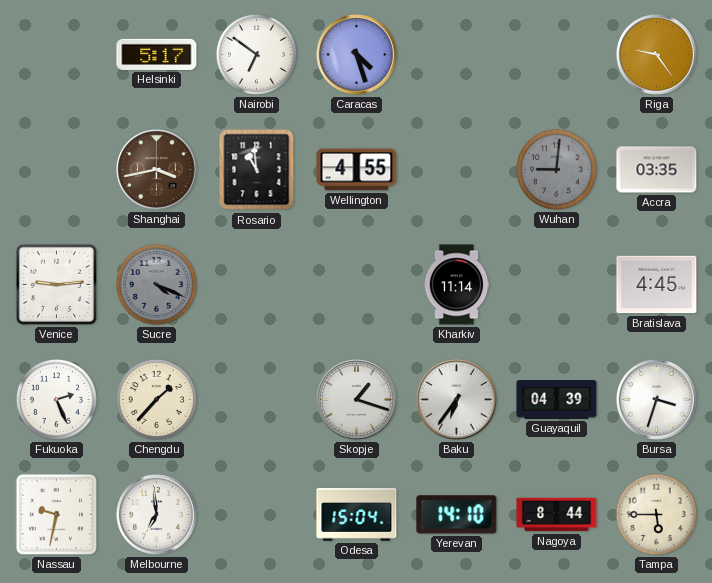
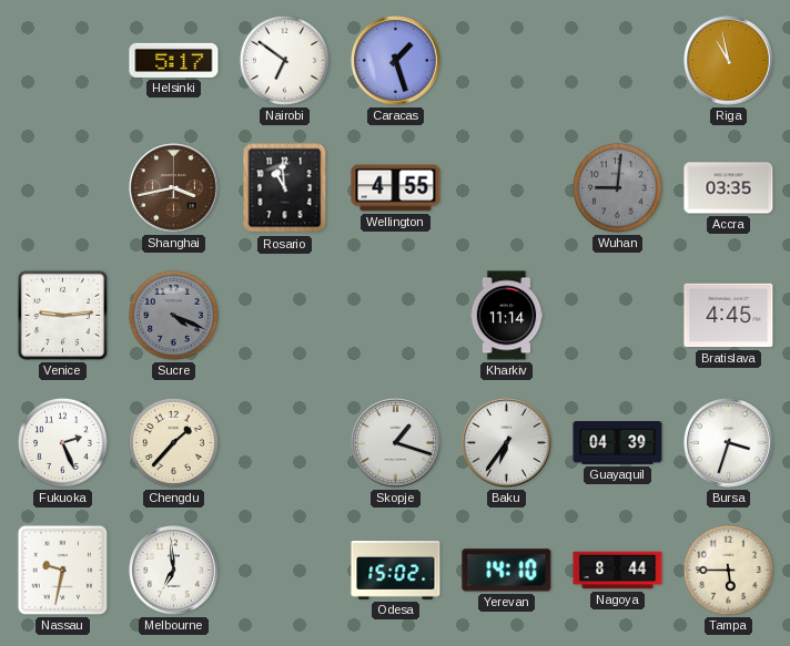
Caracas: 4:27 -> 1:27 (396, 61)
Riga: 9:24 -> 10:58 (729, 61)
Odesa: 15:04 -> 15:02 (396, 571)
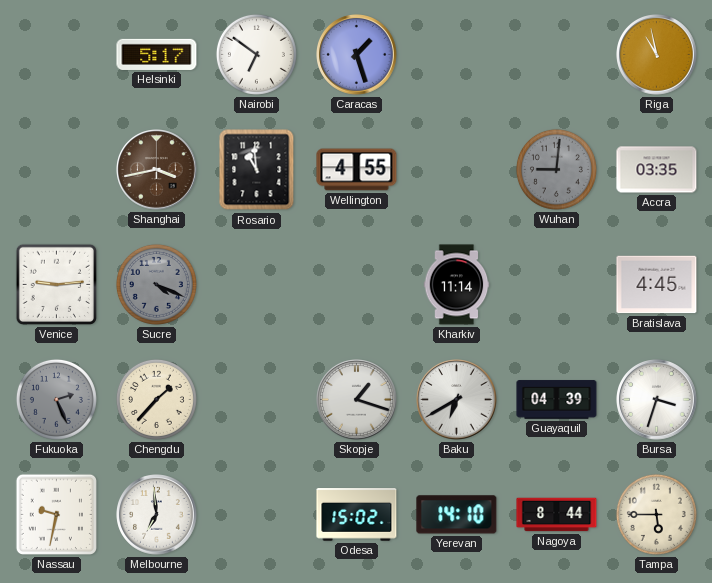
Fukuoka dial: white -> grey (56, 399)
Baku: 6:36 -> 6:40 (457, 400)
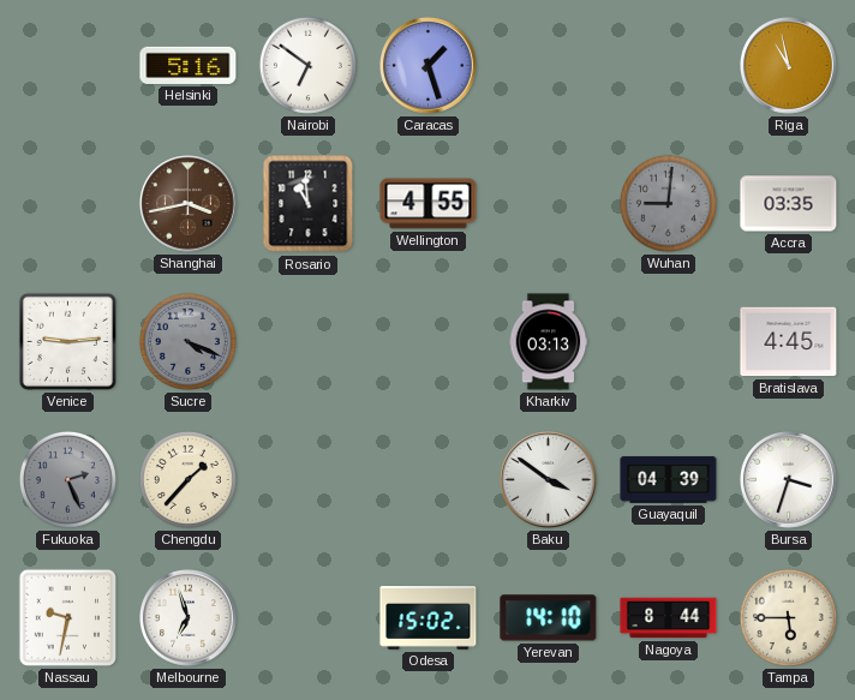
Helsinki: 5:17 -> 5:16 (189, 65)
Kharkiv: 11:14 -> 03:13 (549, 342)
Skopje: 1:18 -> none (357, 400)
Baku: 6:40 -> 3:51 (549, 480)
Melbourne: 6:59 -> 6:57 (189, 618)
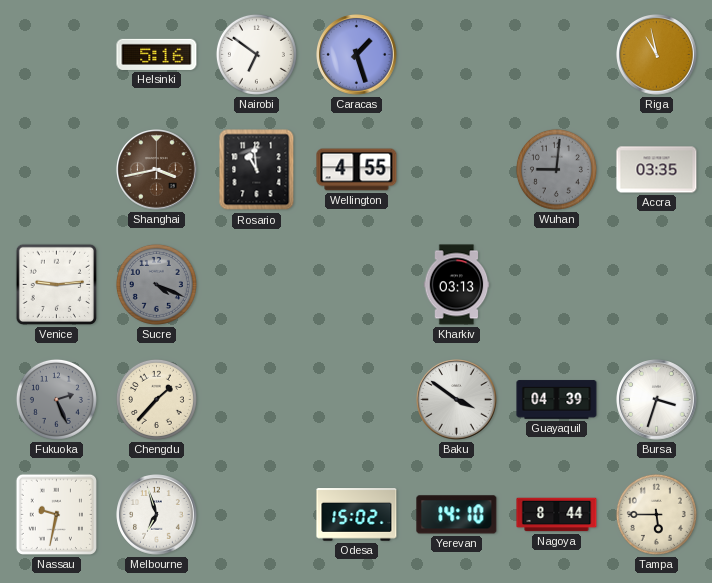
Bratislava: 4:45 -> none (789, 342)
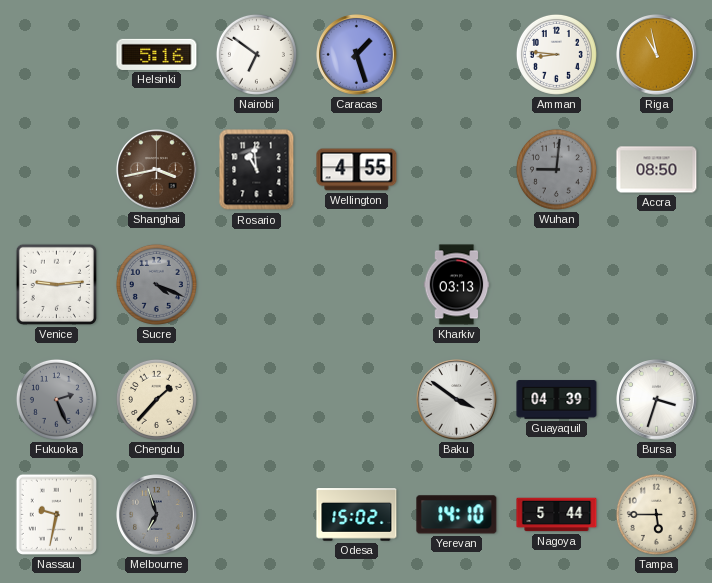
Amman: none -> 8:46 (556, 54)
Accra: 03:35 -> 08:50 (657, 170)
Melbourne dial: white -> grey (157, 515)
Nagoya: 8:44 -> 5:44 (557, 515)
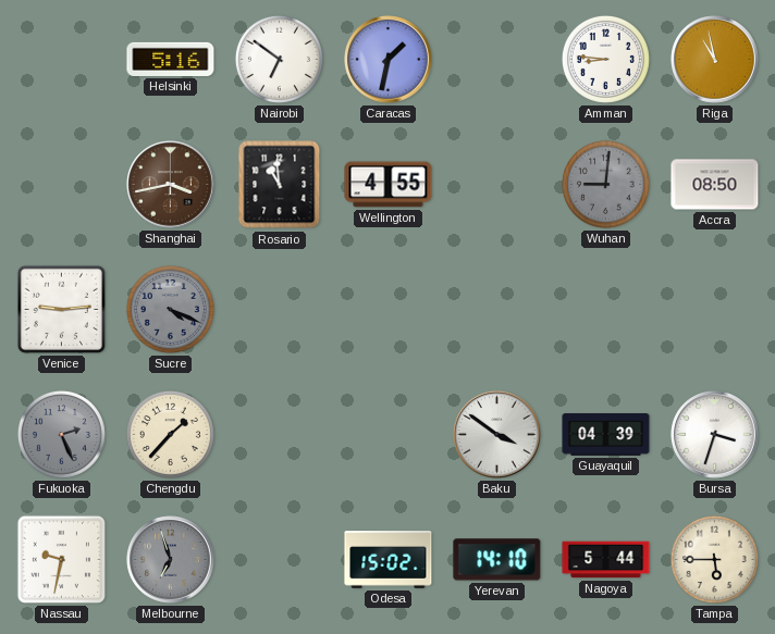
Caracas: 1:27 -> 1:32 (389, 60)
Kharkiv: 03:13 -> none (457, 285)
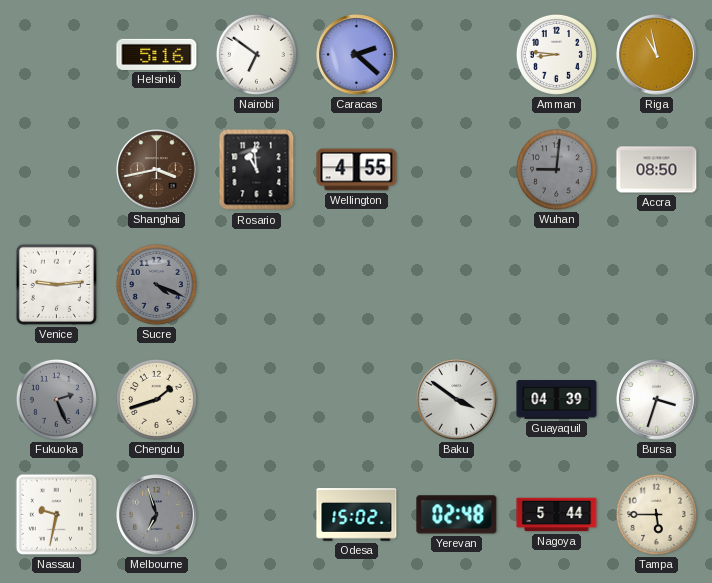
Caracas: 1:32 -> 2:22 (357, 55)
Chengdu: 1:37 -> 1:42 (156, 399)
Yerevan: 14:10 -> 02:48 (457, 515)
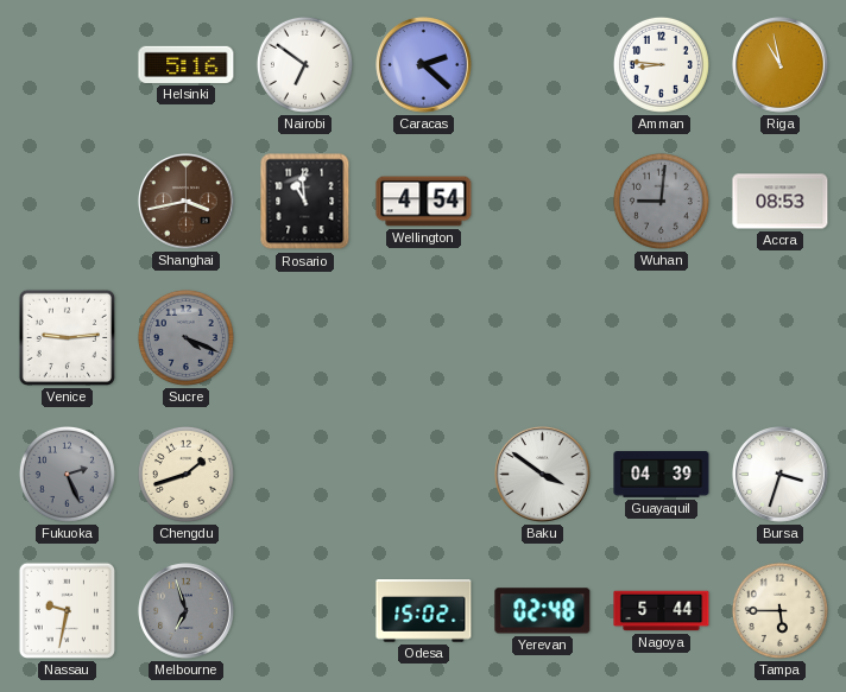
Wellington: 4:55 -> 4:54 (424, 202)
Accra: 08:50 -> 08:53 (781, 202)
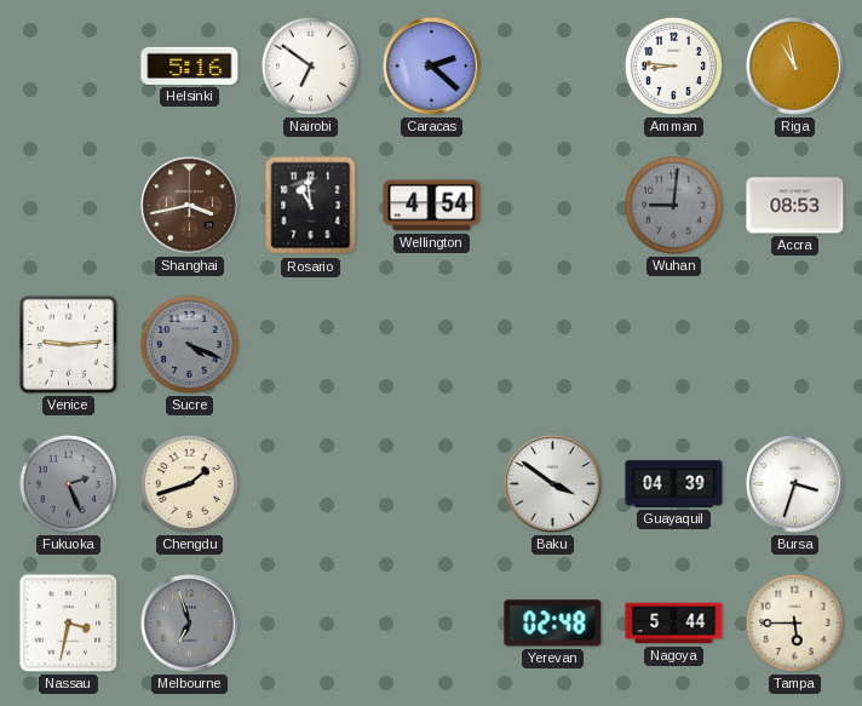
Nassau: 9:32 -> 3:32 (68, 622)
Odesa: 15:02 -> none (424, 611)
